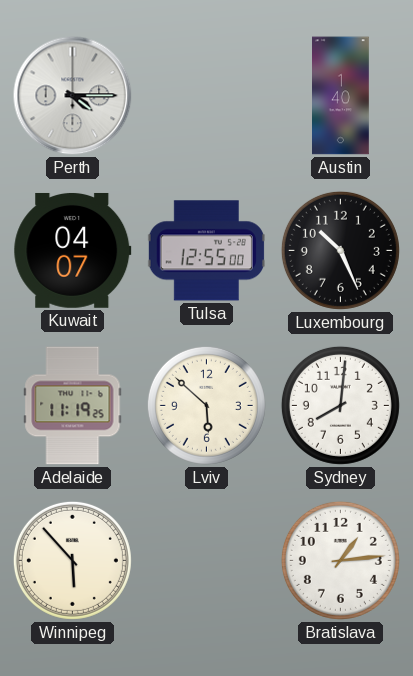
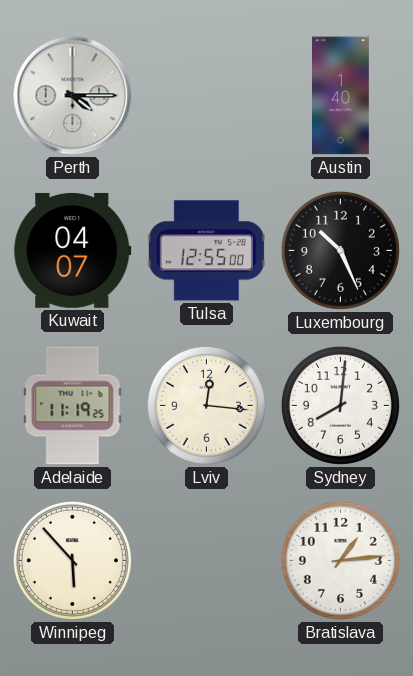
Lviv: 5:52 -> 12:16 (206, 405)
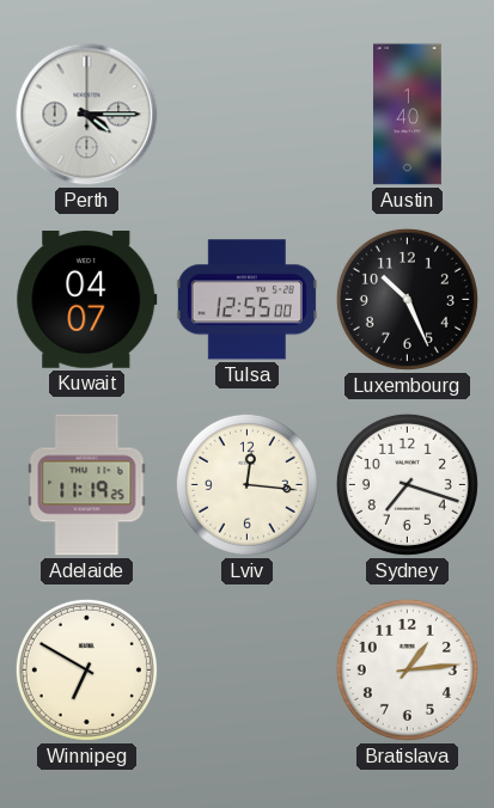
Sydney: 8:01 -> 7:18 (407, 484)
Winnipeg: 5:53 -> 6:50 (86, 669)
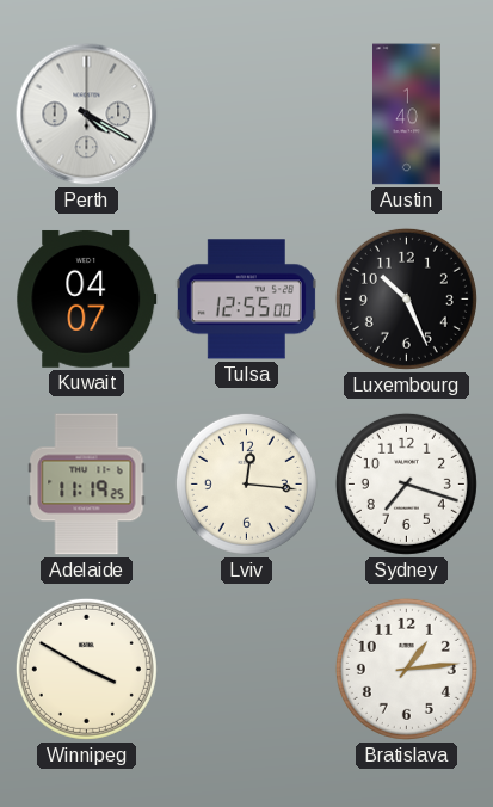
Perth: 4:15 -> 4:20 (87, 115)
Winnipeg: 6:50 -> 3:50 (86, 669)
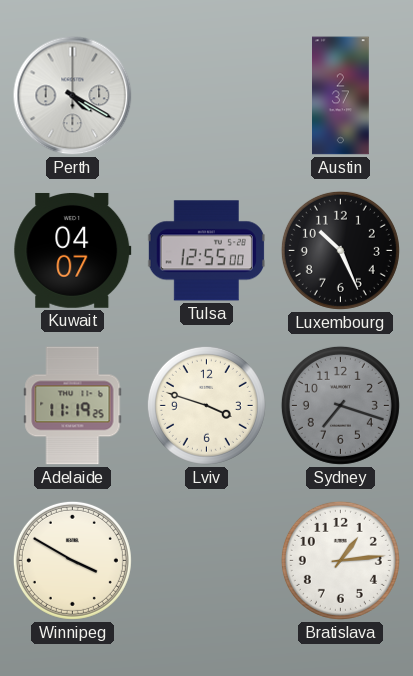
Austin: 1:40 -> 2:37 (341, 96)
Lviv: 12:16 -> 3:48 (206, 405)
Sydney dial: white -> grey (340, 405)
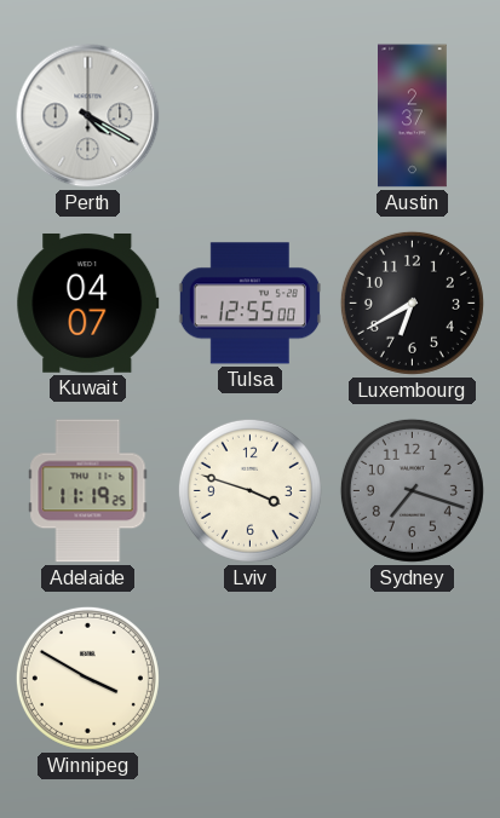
Luxembourg: 10:26 -> 6:40 (412, 303)
Bratislava: 1:14 -> none (340, 560)
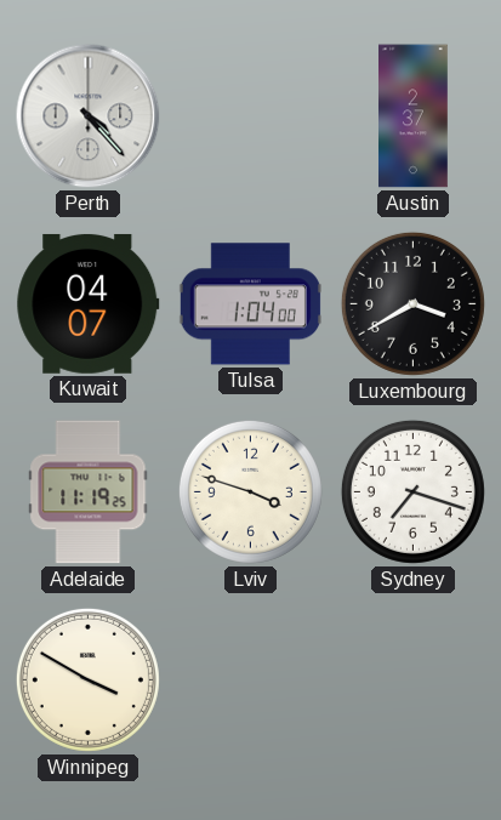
Perth: 4:20 -> 4:23 (89, 116)
Tulsa: 12:55 -> 1:04 (250, 304)
Luxembourg: 6:40 -> 3:40 (412, 303)
Sydney dial: grey -> white (412, 491)
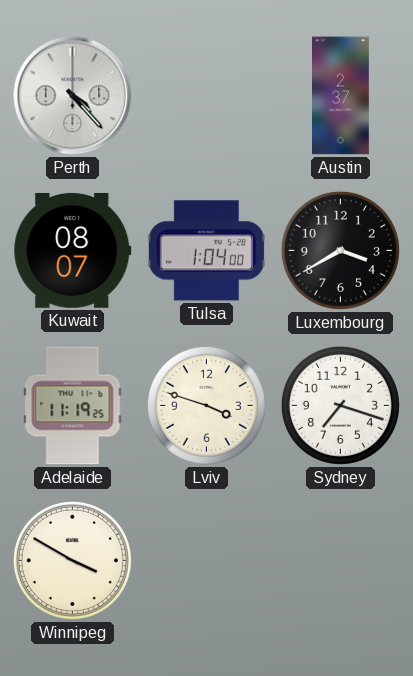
Kuwait: 04:07 -> 08:07 (73, 250)
